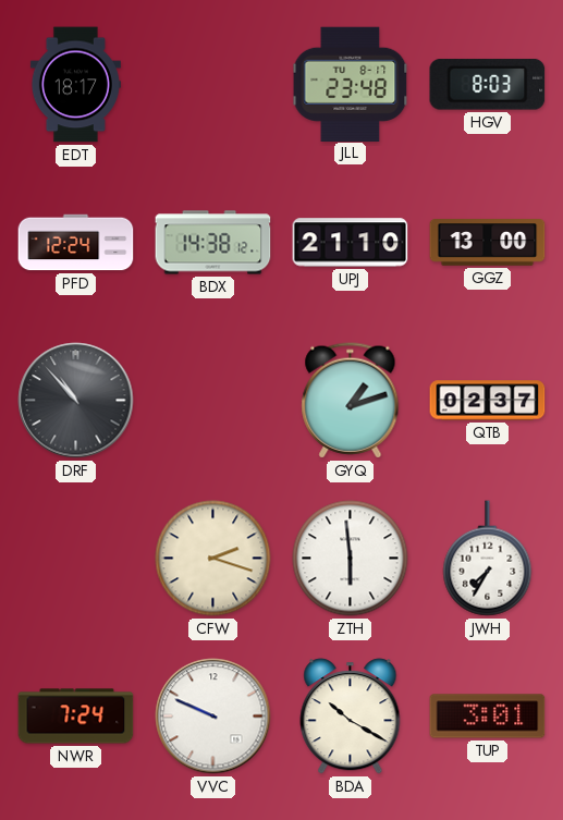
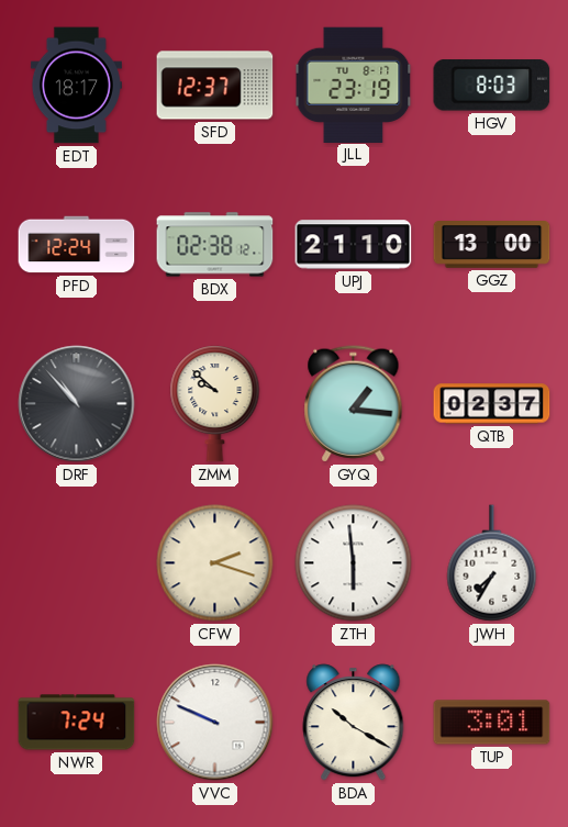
SFD: none -> 12:37 (215, 86)
JLL: 23:48 -> 23:19 (354, 85)
BDX: 14:38 -> 02:38 (215, 245)
ZMM: none -> 9:52 (215, 404)
GYQ: 1:12 -> 1:16 (354, 404)
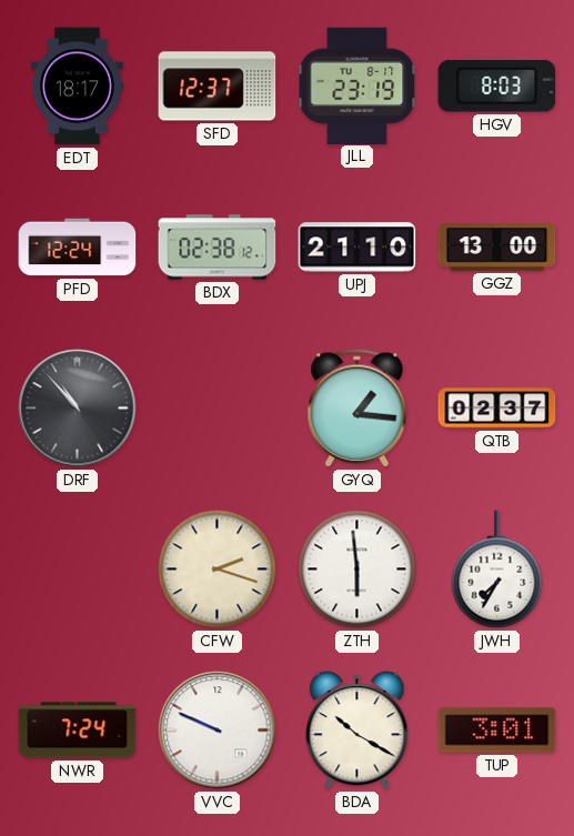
ZMM: 9:52 -> none (215, 404)
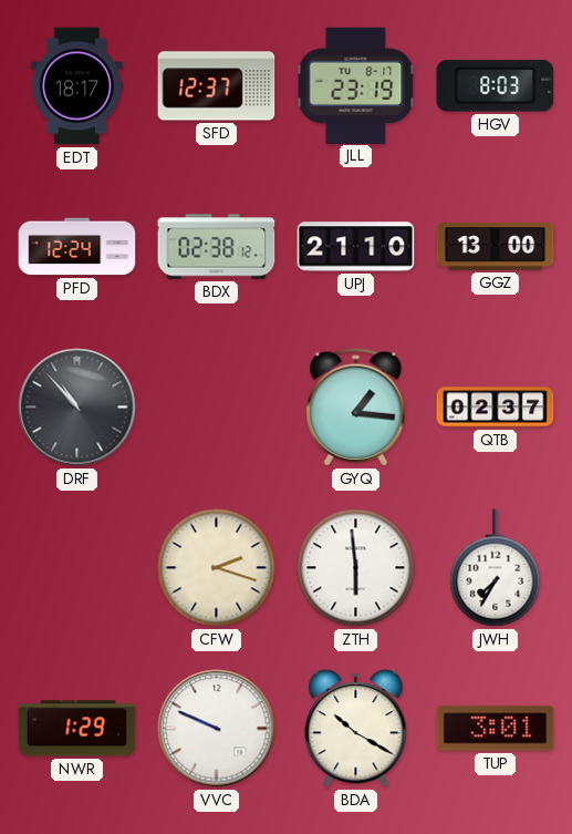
NWR: 7:24 -> 1:29 (77, 729)
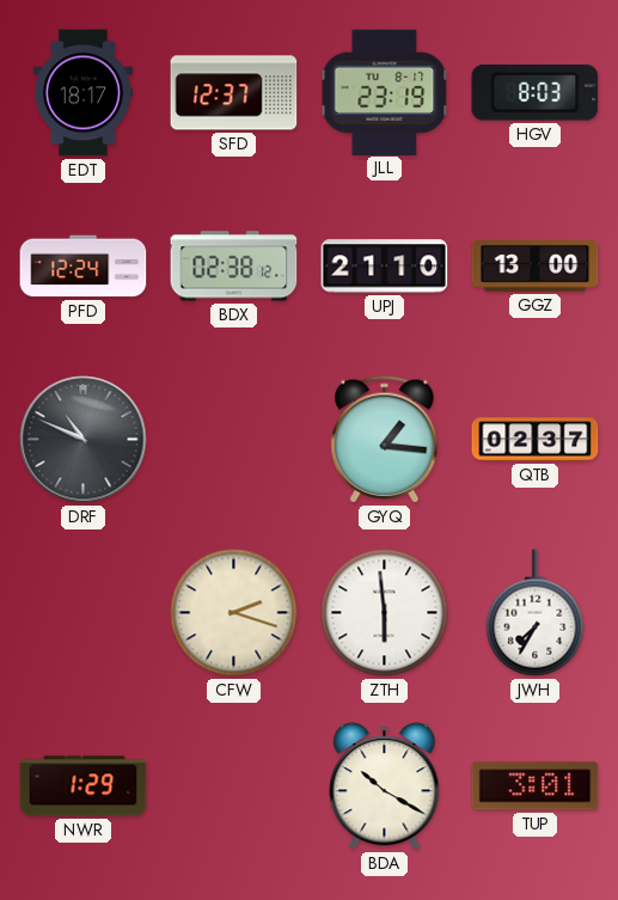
DRF: 10:53 -> 10:49 (84, 440)
VVC: 9:49 -> none (217, 729)
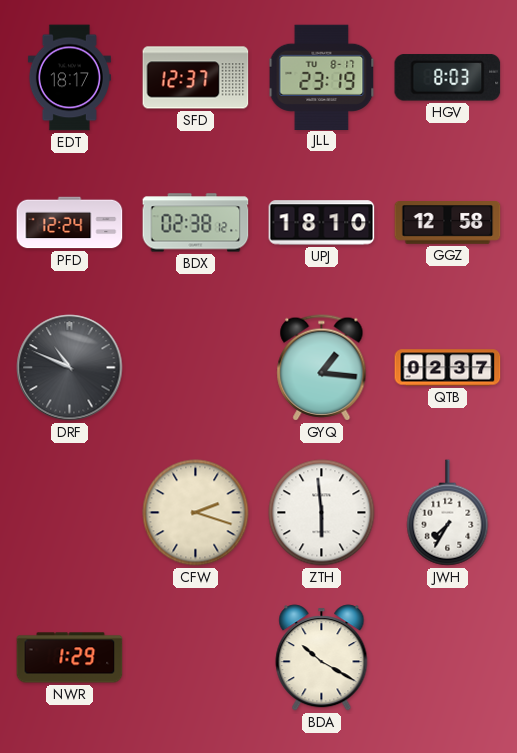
UPJ: 21:10 -> 18:10 (322, 223)
GGZ: 13:00 -> 12:58 (448, 223)
TUP: 3:01 -> none (536, 786)
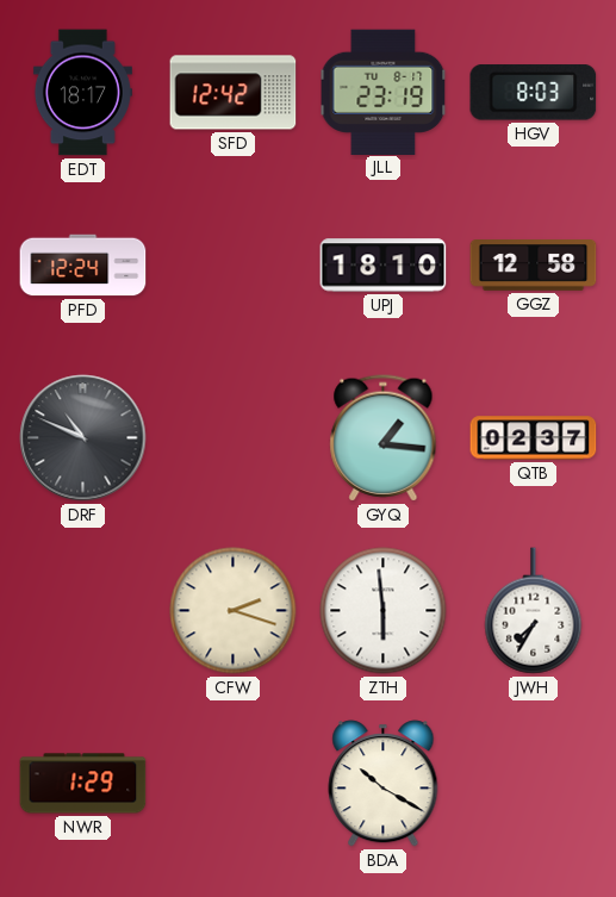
SFD: 12:37 -> 12:42 (234, 93)
BDX: 02:38 -> none (196, 223)
